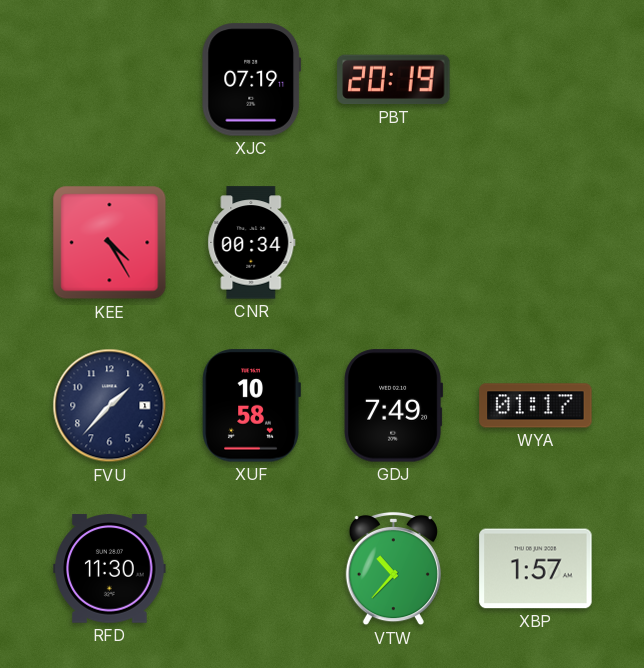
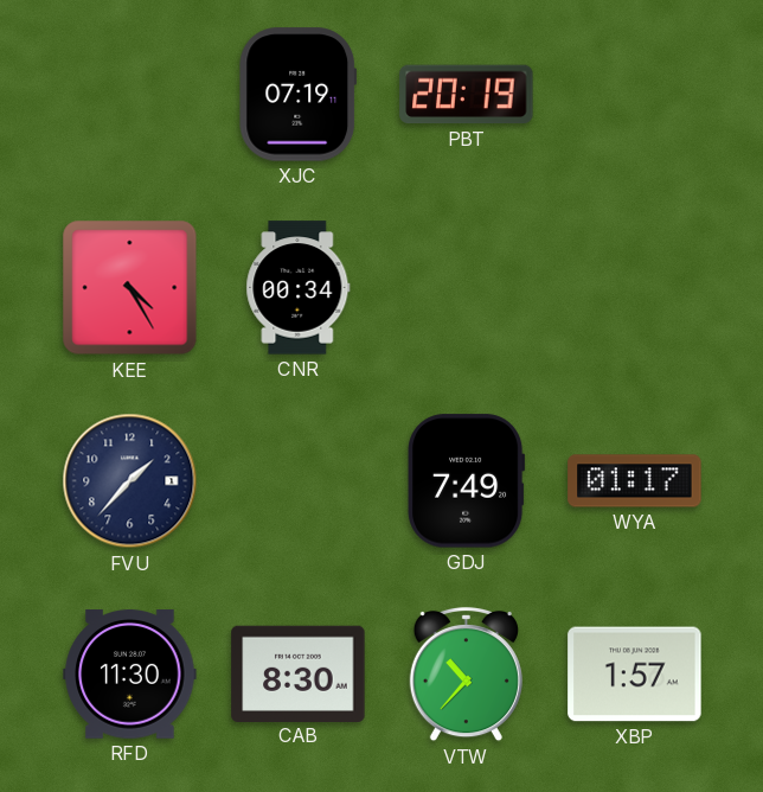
XUF: 10:58 -> none (251, 406)
CAB: none -> 8:30 (299, 673)
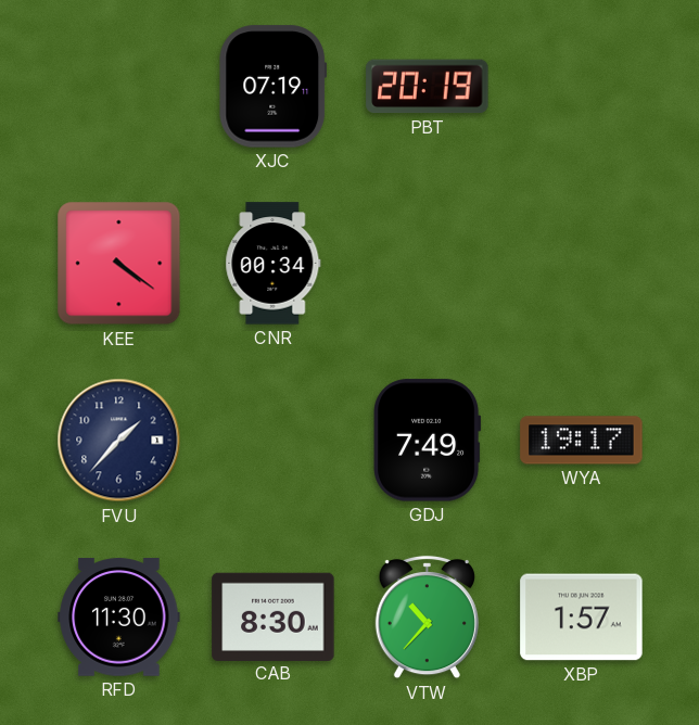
KEE: 4:25 -> 4:21 (119, 264)
WYA: 01:17 -> 19:17 (582, 441)
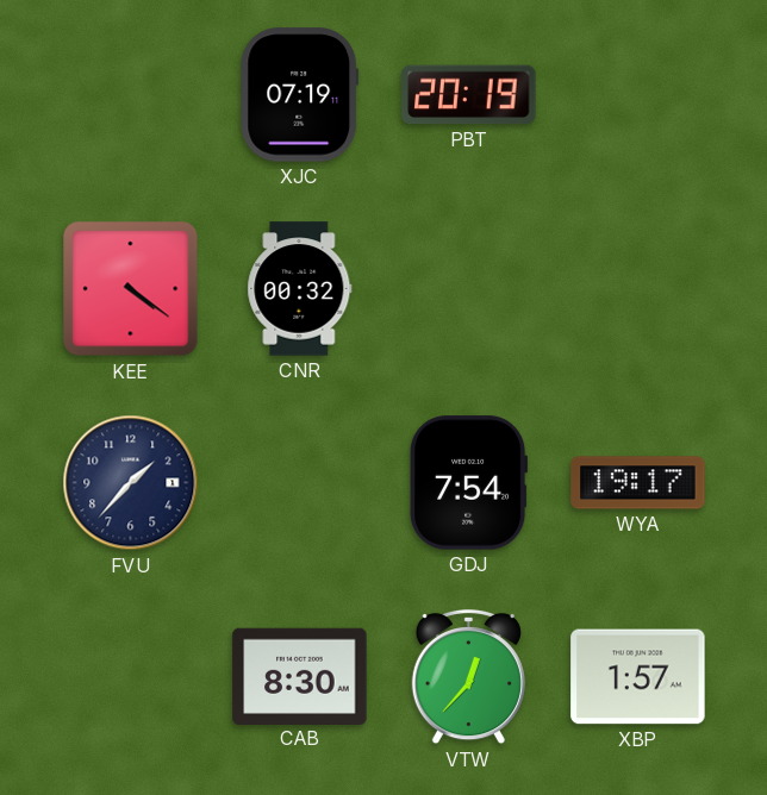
CNR: 00:34 -> 00:32 (300, 289)
GDJ: 7:49 -> 7:54 (469, 483)
RFD: 11:30 -> none (119, 618)
VTW: 10:37 -> 12:37 (468, 677)
